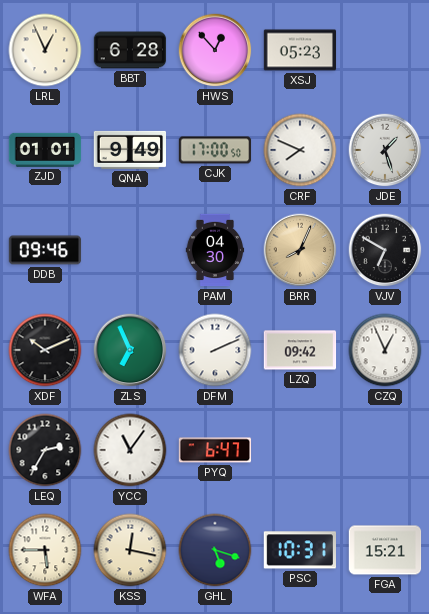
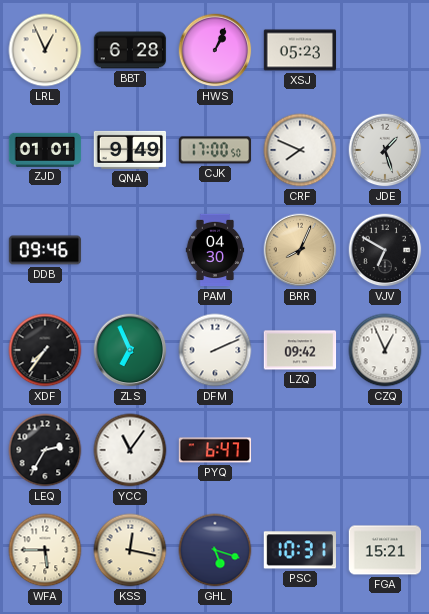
HWS: 12:53 -> 1:04 (215, 50)
XDF: 10:11 -> 7:36 (45, 350)
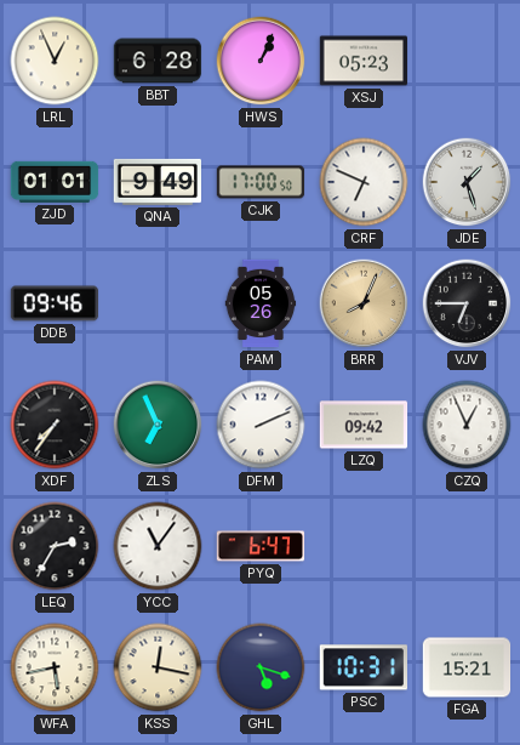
CRF: 7:49 -> 6:49 (364, 182)
PAM: 04:30 -> 05:26 (261, 303)
VJV: 6:50 -> 6:45 (467, 303)
WFA: 5:45 -> 5:43 (55, 667)
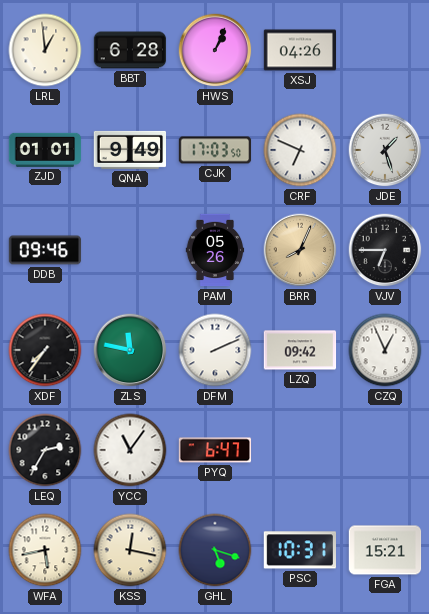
LRL: 12:56 -> 12:59 (45, 50)
XSJ: 05:23 -> 04:26 (300, 50)
CJK: 17:00 -> 17:03 (215, 150)
ZLS: 6:56 -> 11:47 (130, 350)
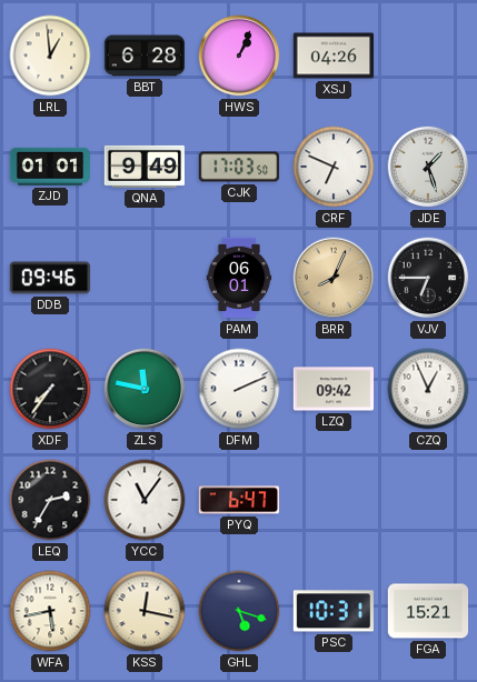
PAM: 05:26 -> 06:01 (239, 278)
